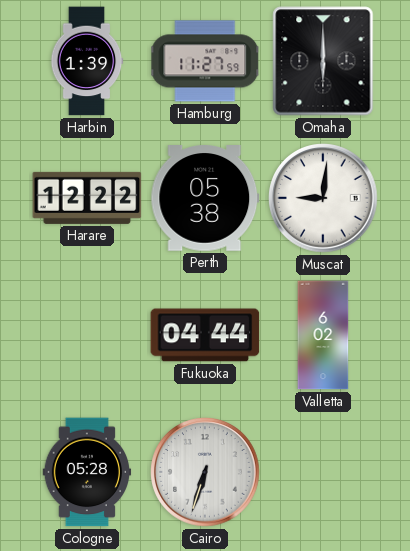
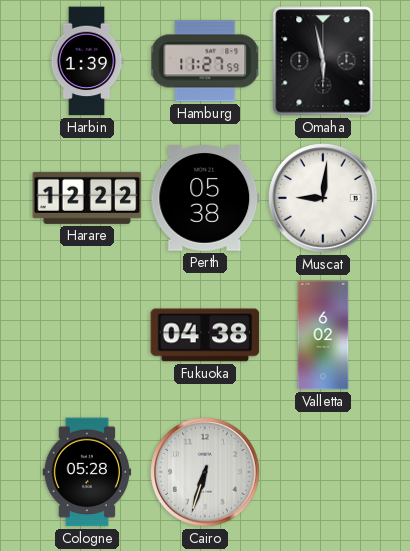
Omaha: 6:00 -> 5:58 (323, 61)
Fukuoka: 04:44 -> 04:38 (205, 335)
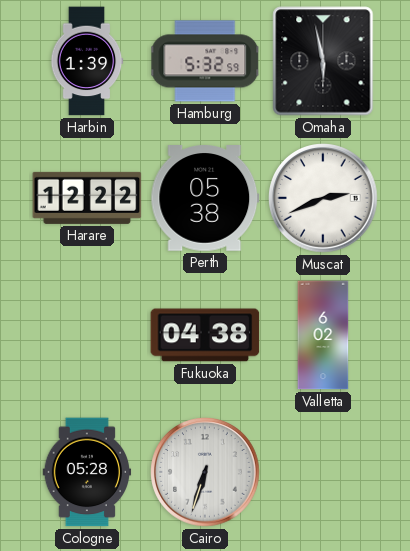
Hamburg: 11:27 -> 5:32 (206, 61)
Muscat: 9:01 -> 2:41 (323, 198)
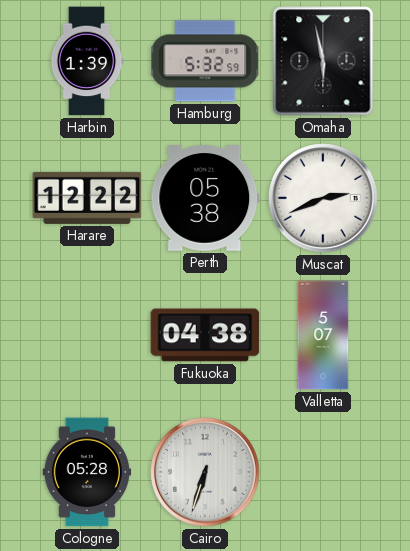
Valletta: 6:02 -> 5:07 (323, 335)
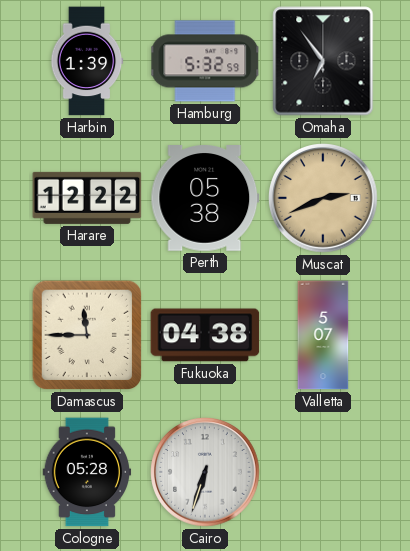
Omaha: 5:58 -> 6:54 (323, 61)
Muscat dial: white -> champagne (323, 198)
Damascus: none -> 11:45 (87, 335)
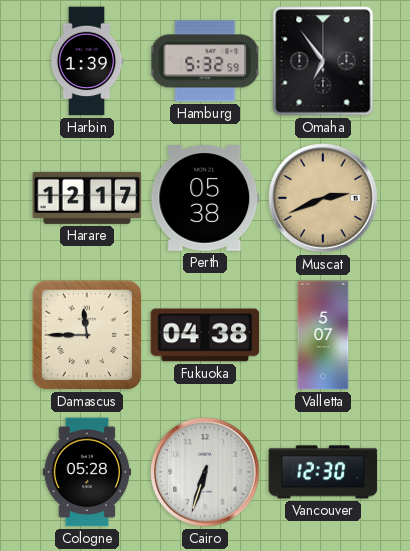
Harare: 12:22 -> 12:17 (87, 198)
Vancouver: none -> 12:30 (323, 472)
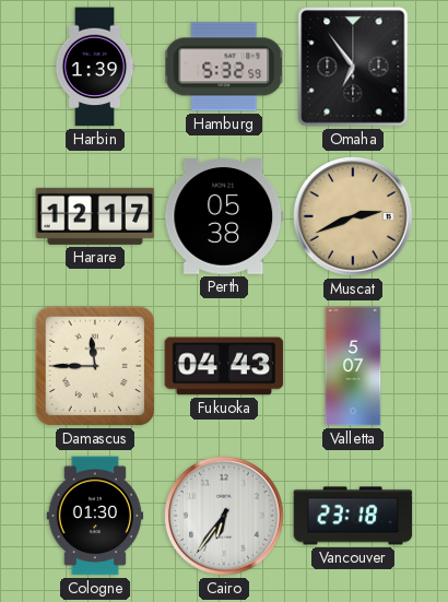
Fukuoka: 04:38 -> 04:43 (224, 366)
Cologne: 05:28 -> 01:30 (95, 516)
Cairo: 6:33 -> 6:36 (224, 516)
Vancouver: 12:30 -> 23:18 (353, 516)
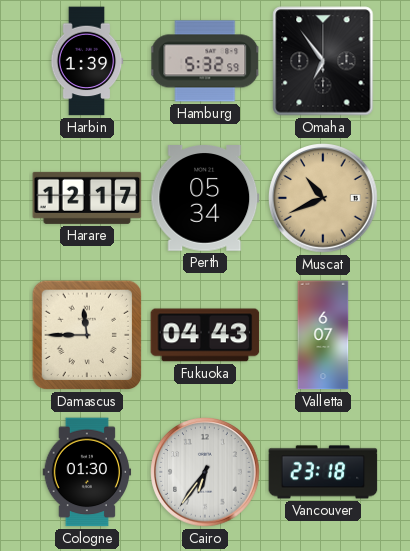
Perth: 05:38 -> 05:34 (205, 199)
Muscat: 2:41 -> 10:41 (323, 198)
Valletta: 5:07 -> 6:07 (323, 335)
